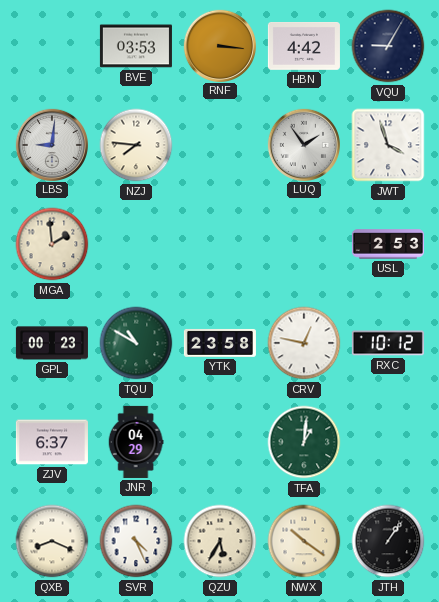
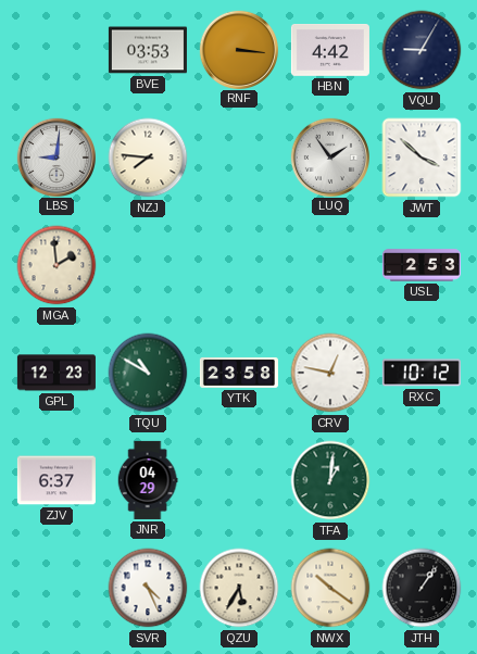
JWT: 3:57 -> 3:52 (422, 158)
GPL: 00:23 -> 12:23 (57, 373)
QXB: 8:19 -> none (52, 541)
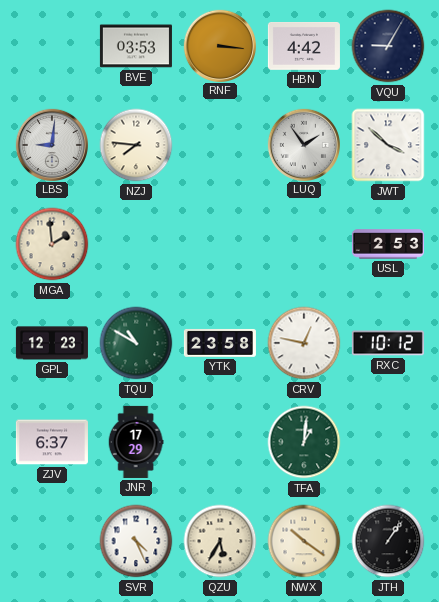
JNR: 04:29 -> 17:29 (136, 442)
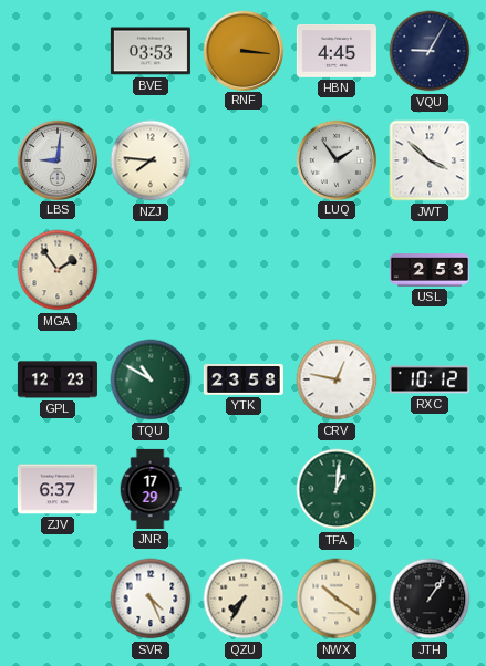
HBN: 4:42 -> 4:45 (337, 52)
MGA: 1:59 -> 1:54 (58, 270)
QZU: 5:35 -> 7:35 (244, 599)
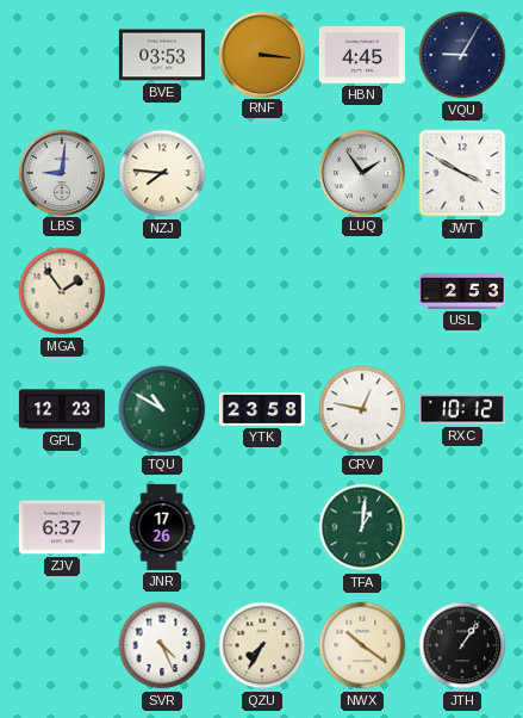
JWT: 3:52 -> 3:50 (462, 173)
JNR: 17:29 -> 17:26 (162, 527)
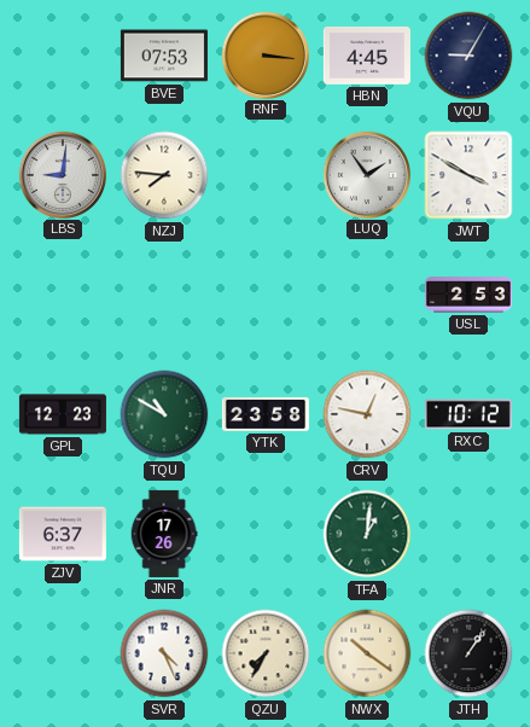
BVE: 03:53 -> 07:53 (164, 56)
MGA: 1:54 -> none (62, 291)
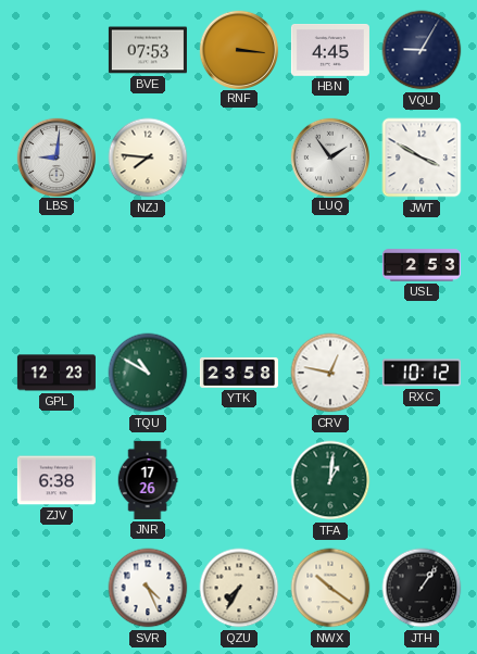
ZJV: 6:37 -> 6:38 (57, 480)
